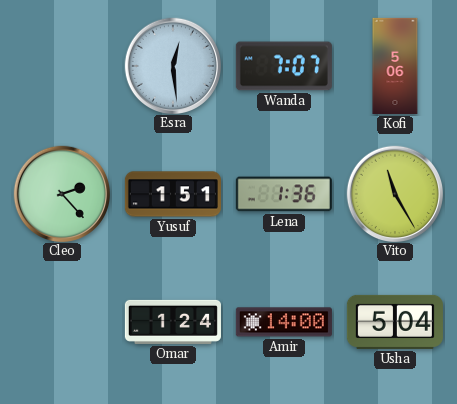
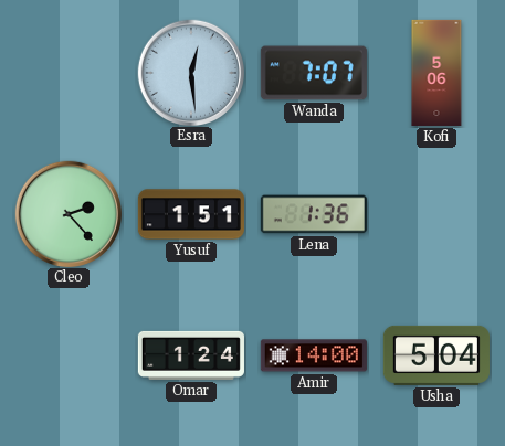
Vito: 11:25 -> none (394, 193)
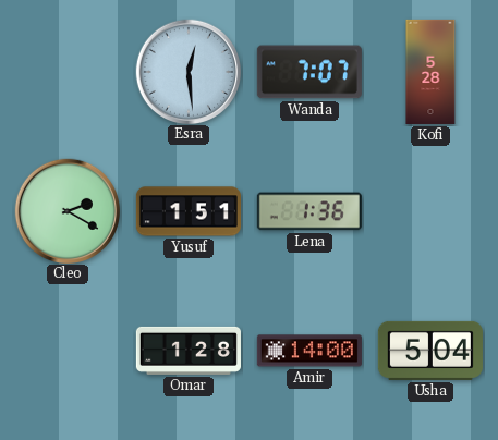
Kofi: 5:06 -> 5:28 (430, 72)
Cleo: 2:23 -> 2:20 (66, 210)
Omar: 1:24 -> 1:28 (189, 351)
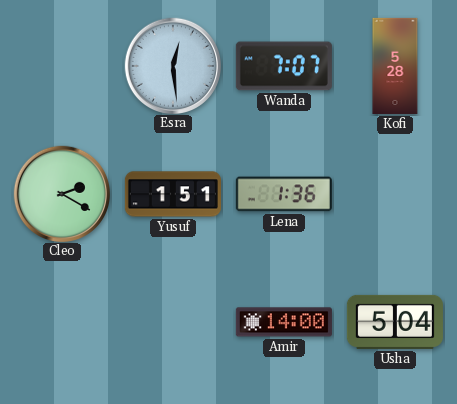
Omar: 1:28 -> none (189, 351)
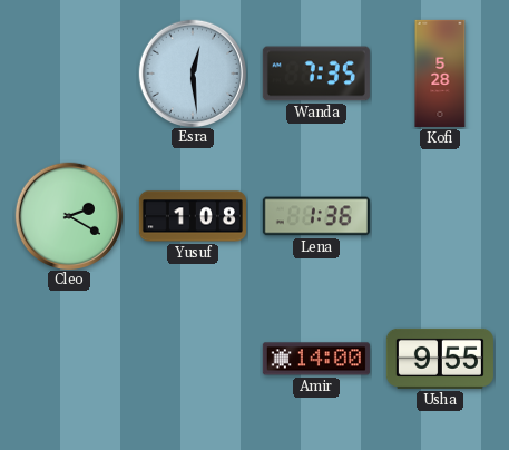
Wanda: 7:07 -> 7:35 (316, 74)
Yusuf: 1:51 -> 1:08 (193, 216)
Usha: 5:04 -> 9:55 (440, 359)
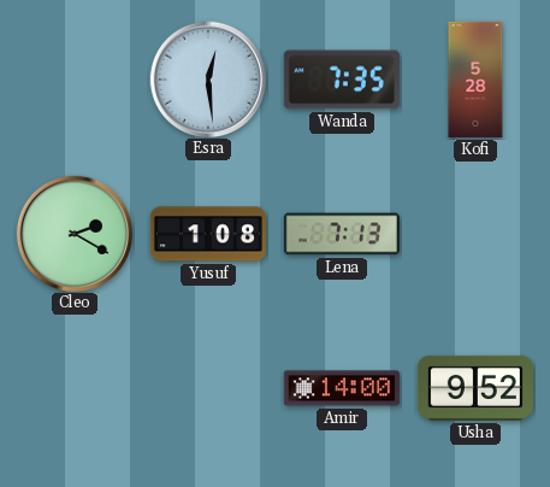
Lena: 1:36 -> 7:13 (342, 234)
Usha: 9:55 -> 9:52 (475, 388)
